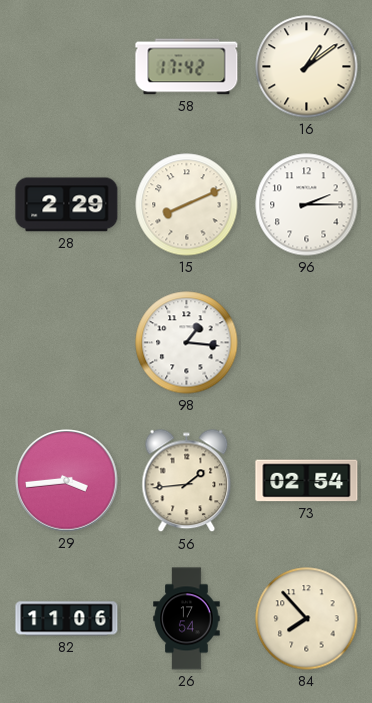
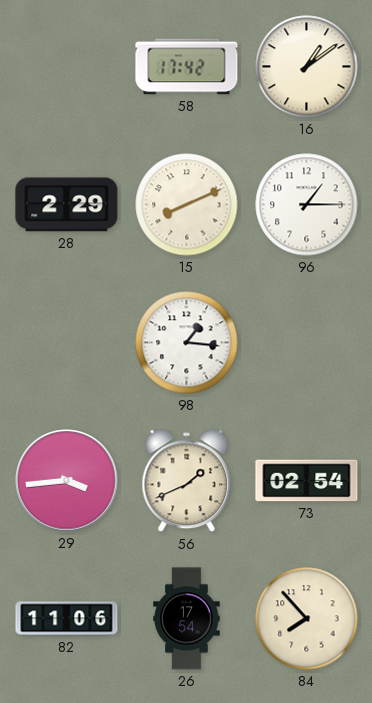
96: 2:15 -> 1:15 (307, 205)
56: 1:44 -> 1:41 (187, 481)
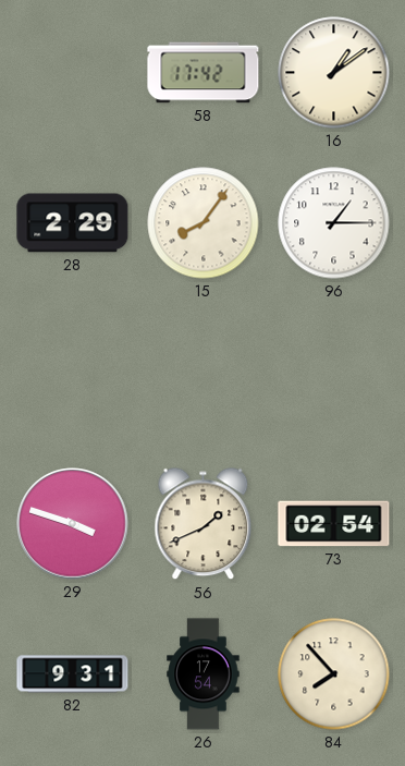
15: 8:11 -> 8:06 (204, 223)
98: 1:16 -> none (187, 343)
29: 3:44 -> 3:48 (73, 524)
82: 11:06 -> 9:31 (73, 674)
